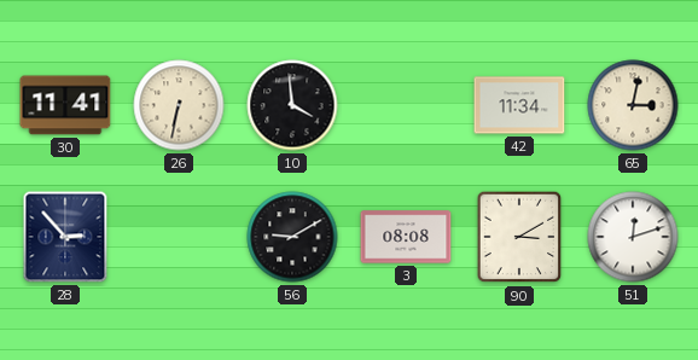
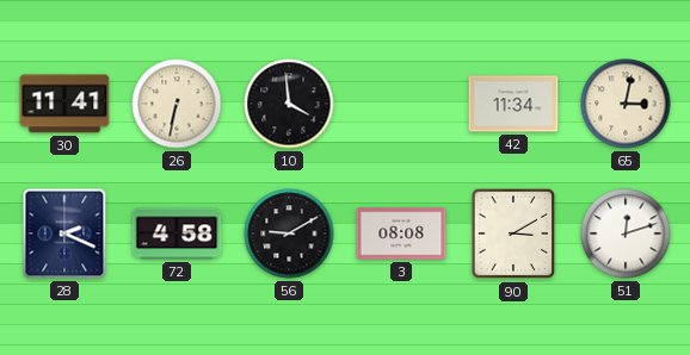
28: 2:53 -> 2:19 (64, 233)
72: none -> 4:58 (177, 233)
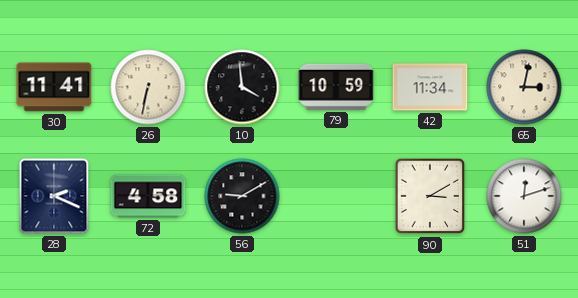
79: none -> 10:59 (336, 87)
3: 08:08 -> none (401, 233)
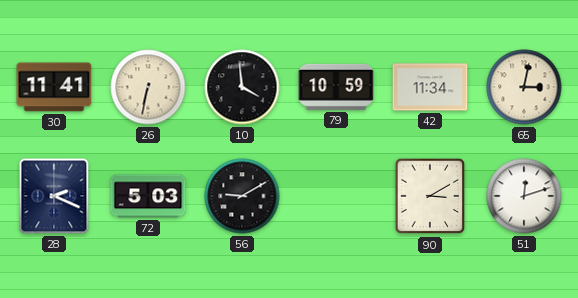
72: 4:58 -> 5:03 (148, 196)
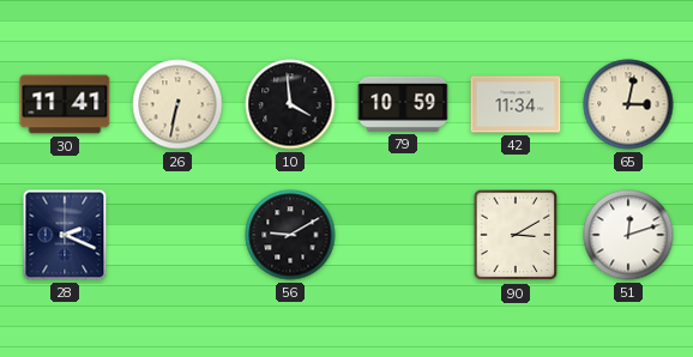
72: 5:03 -> none (148, 196)
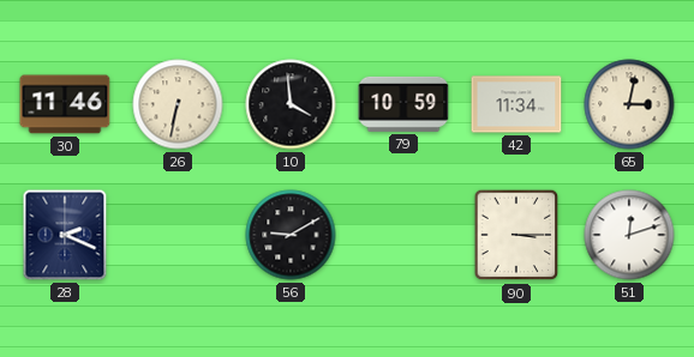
30: 11:41 -> 11:46 (65, 104)
90: 3:10 -> 3:15 (516, 235)
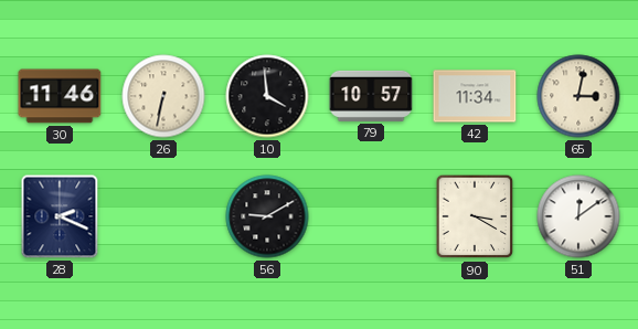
79: 10:59 -> 10:57 (371, 96)
90: 3:15 -> 3:20 (475, 216)
51: 12:12 -> 12:09 (578, 216)
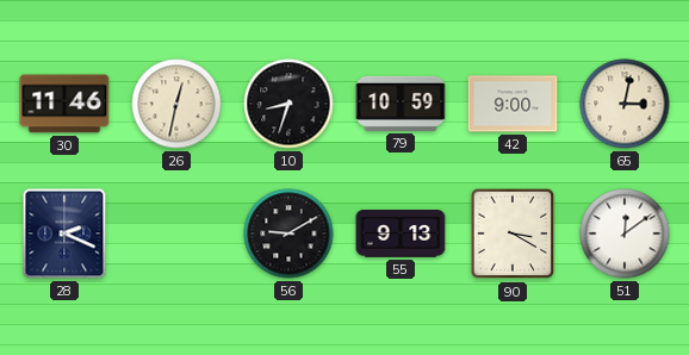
26: 6:32 -> 12:32 (176, 104)
10: 3:59 -> 8:33 (288, 104)
79: 10:57 -> 10:59 (401, 104)
42: 11:34 -> 9:00 (513, 104)
55: none -> 9:13 (401, 233)
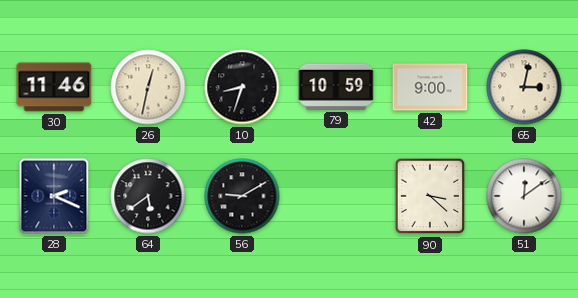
64: none -> 5:39 (148, 196)
55: 9:13 -> none (401, 233)
90: 3:20 -> 3:22 (430, 196)
